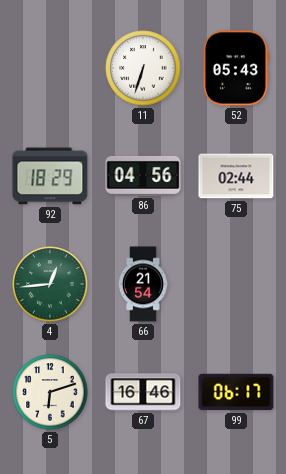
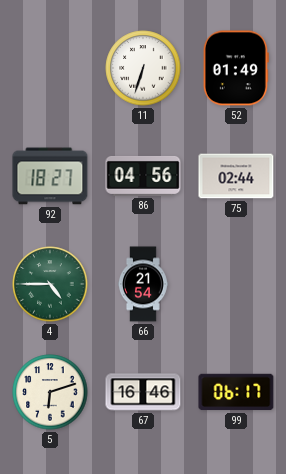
52: 05:43 -> 01:49 (236, 68)
92: 18:29 -> 18:27 (50, 176)
4: 12:44 -> 4:45 (50, 284)
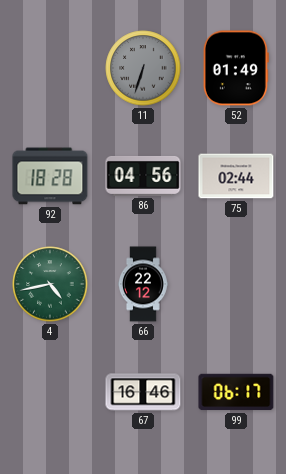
11 dial: white -> grey (143, 68)
92: 18:27 -> 18:28 (50, 176)
4: 4:45 -> 4:43 (50, 284)
66: 21:54 -> 22:12 (144, 284)
5: 6:12 -> none (50, 392)
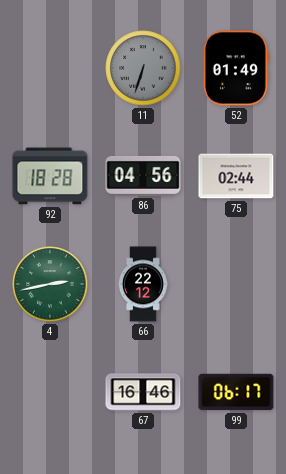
4: 4:43 -> 2:43 (50, 284)
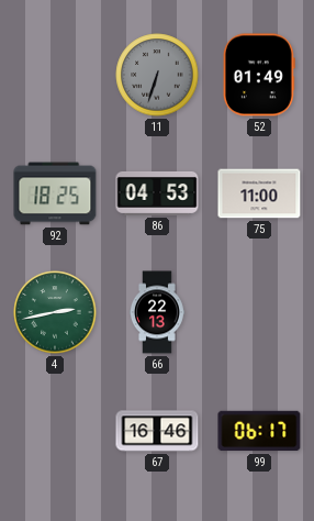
92: 18:28 -> 18:25 (55, 193)
86: 04:56 -> 04:53 (157, 193)
75: 02:44 -> 11:00 (259, 193)
66: 22:12 -> 22:13 (158, 312)
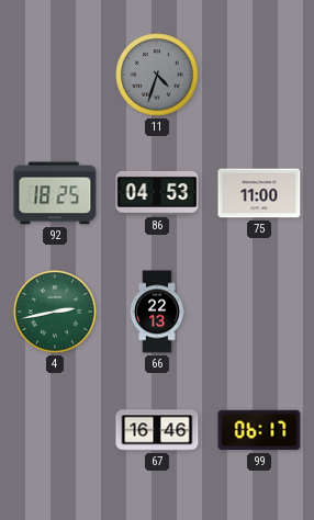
11: 6:33 -> 4:33 (157, 75)
52: 01:49 -> none (259, 75)
